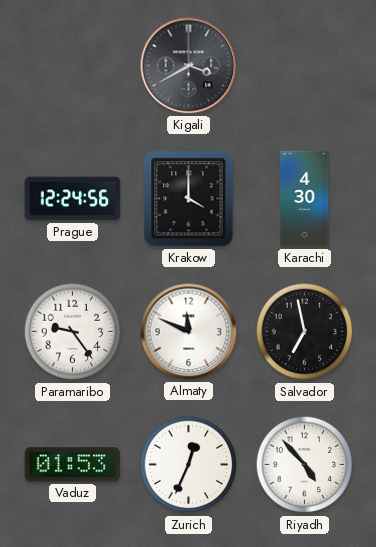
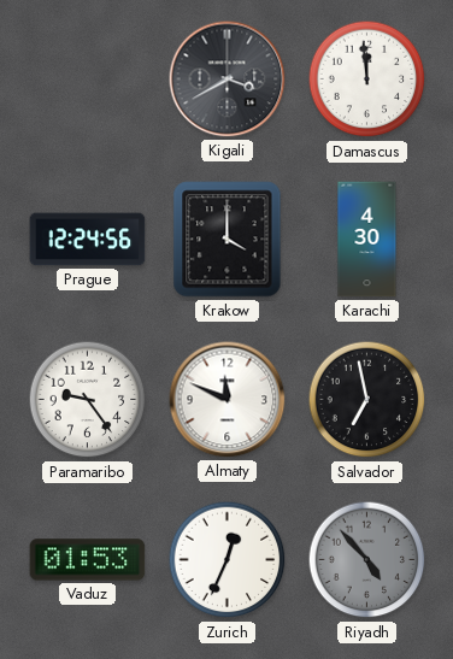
Damascus: none -> 11:59 (367, 80)
Riyadh dial: white -> grey (367, 560)
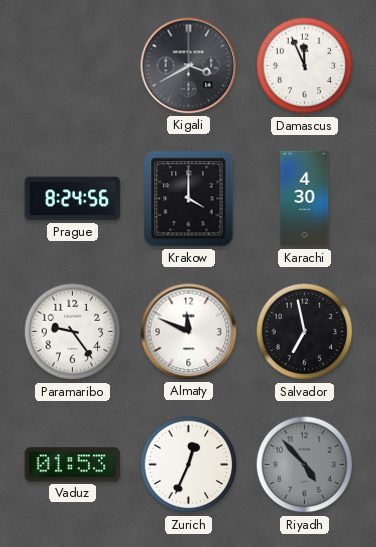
Damascus: 11:59 -> 11:56 (305, 66)
Prague: 12:24 -> 8:24 (73, 199)
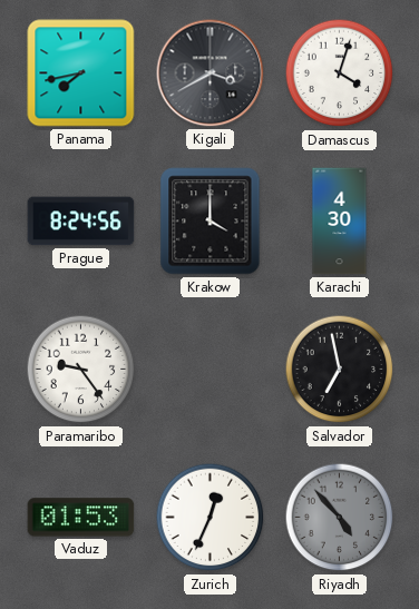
Panama: none -> 7:43 (81, 73)
Damascus: 11:56 -> 4:03 (340, 73)
Almaty: 11:49 -> none (189, 332)
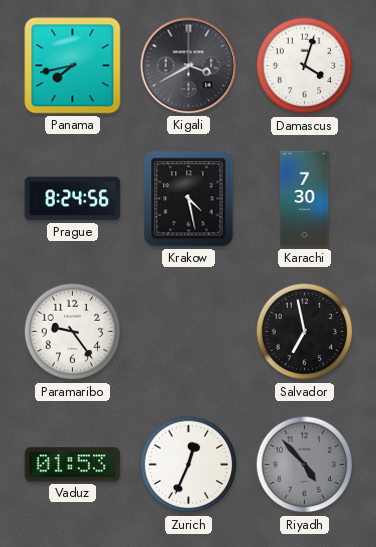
Krakow: 4:00 -> 4:28 (189, 199)
Karachi: 4:30 -> 7:30 (305, 199)
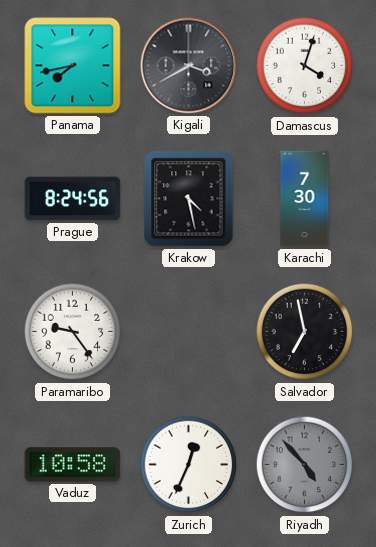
Vaduz: 01:53 -> 10:58 (73, 465)
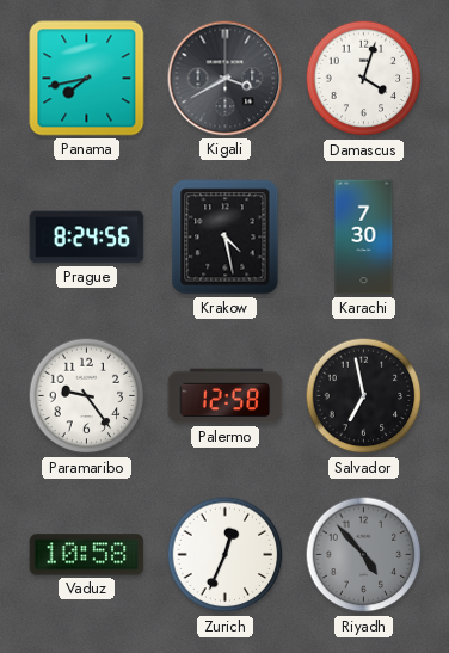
Palermo: none -> 12:58 (226, 396)
